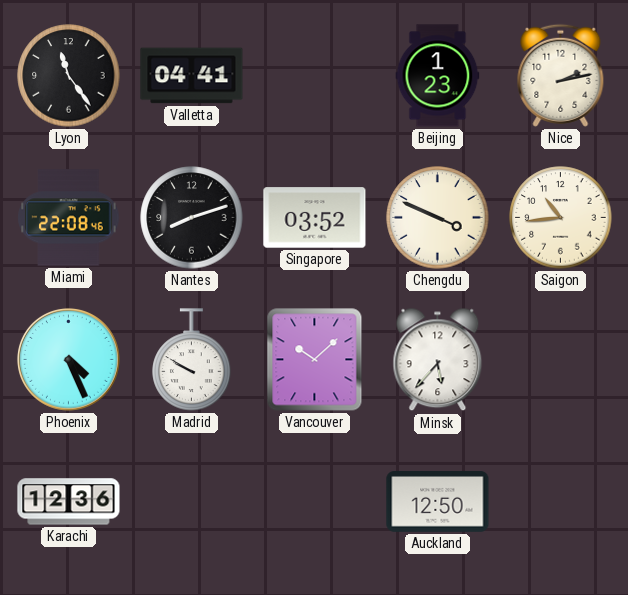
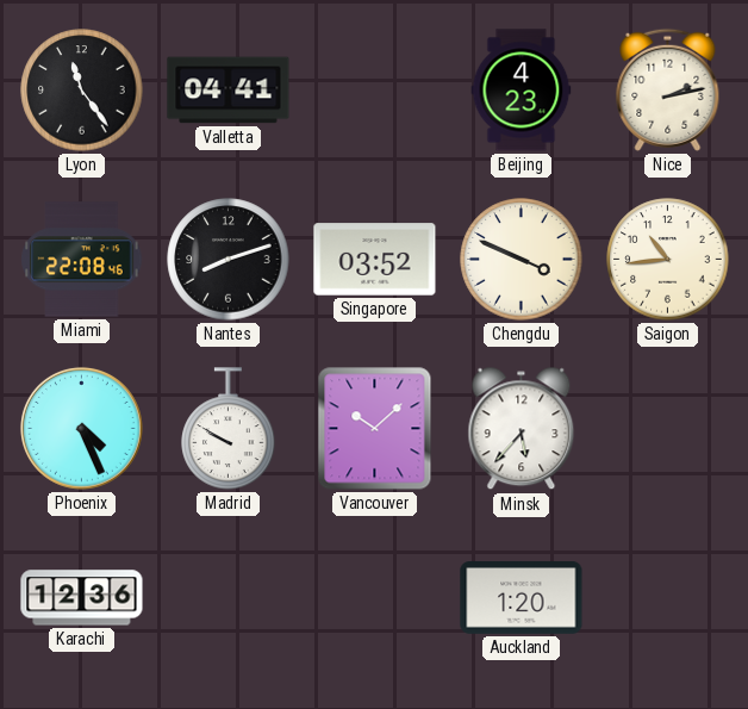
Beijing: 1:23 -> 4:23 (522, 91)
Auckland: 12:50 -> 1:20 (522, 598)
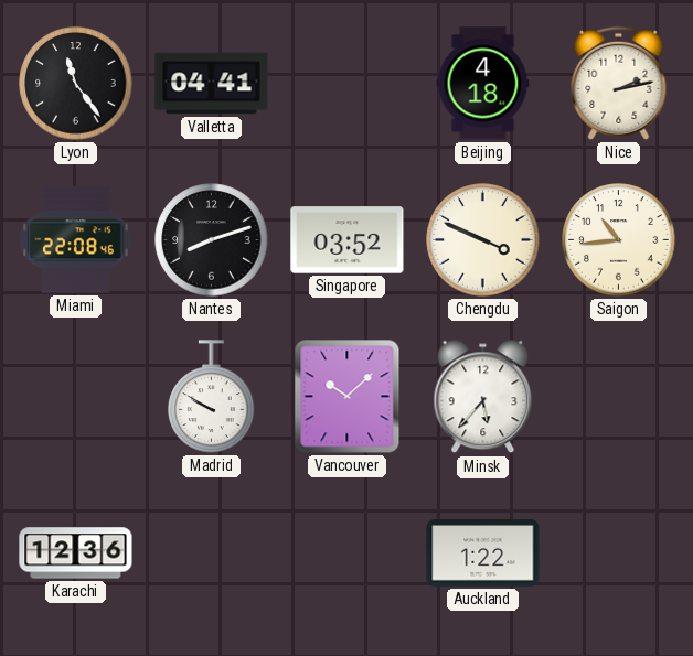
Beijing: 4:23 -> 4:18 (483, 84)
Phoenix: 4:26 -> none (81, 428)
Auckland: 1:20 -> 1:22 (483, 553)
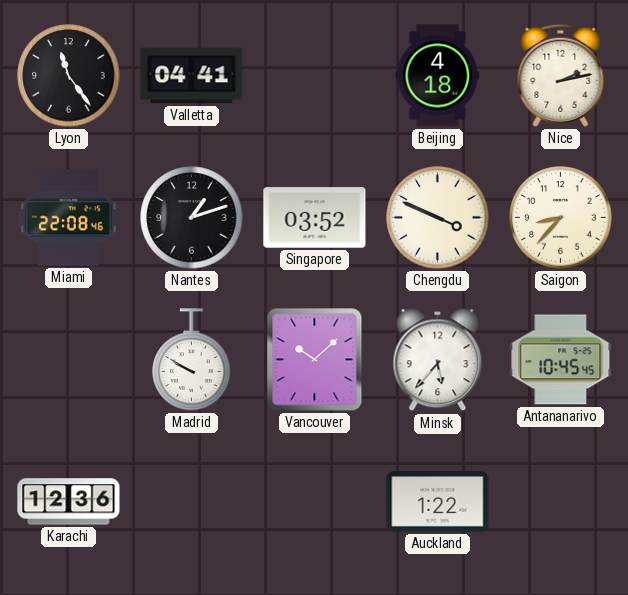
Nantes: 8:12 -> 1:12 (192, 218)
Saigon: 10:44 -> 8:37 (561, 218)
Antananarivo: none -> 10:45 (561, 360)
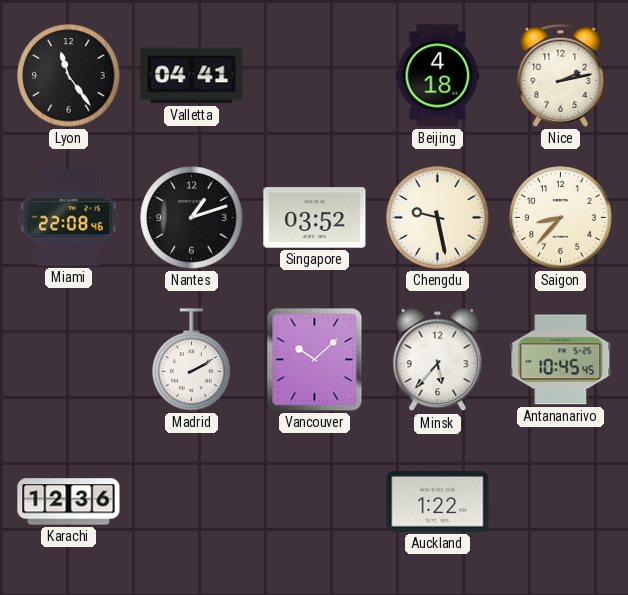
Chengdu: 3:49 -> 9:28 (438, 218)
Madrid: 9:50 -> 2:10 (192, 360)
